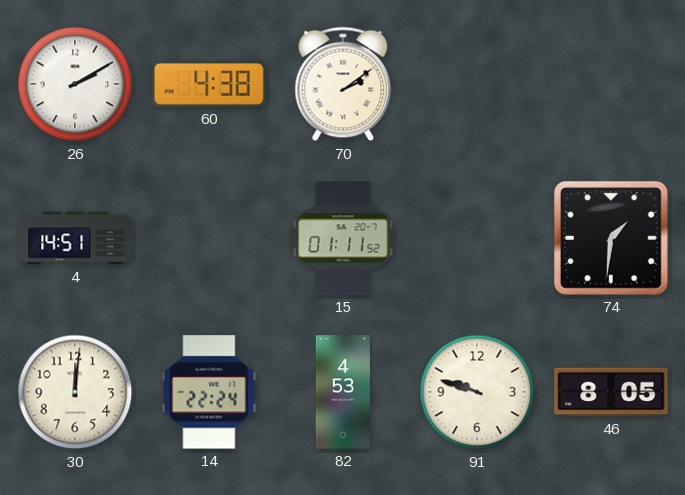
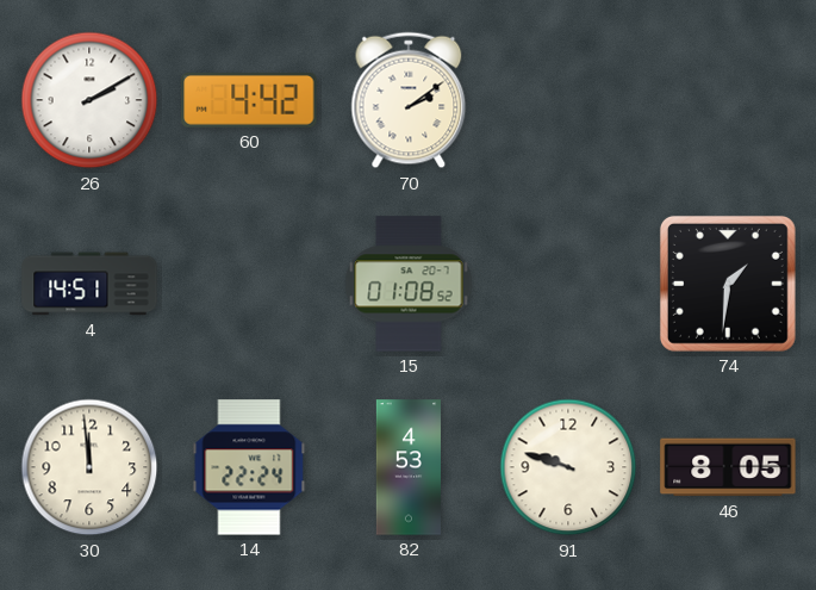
60: 4:38 -> 4:42 (249, 100)
15: 01:11 -> 01:08 (409, 284)
30: 12:01 -> 11:59 (89, 467)
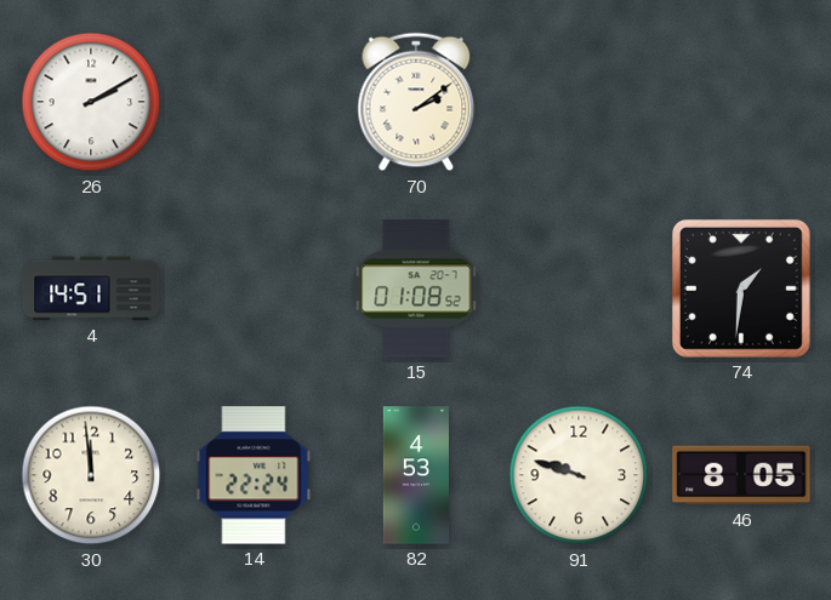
60: 4:42 -> none (249, 100)
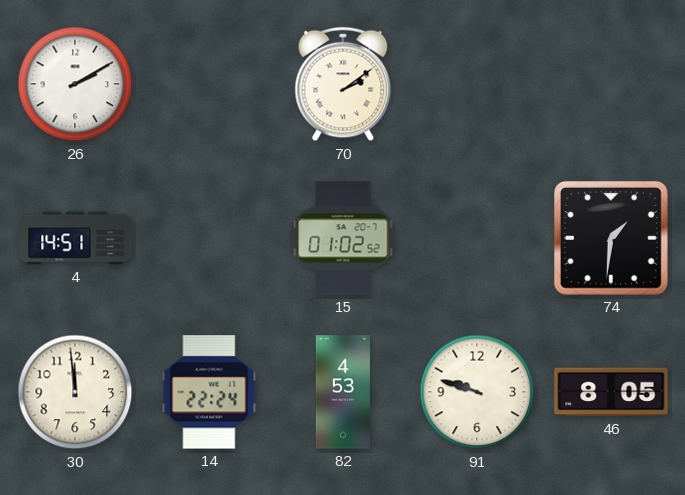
15: 01:08 -> 01:02 (343, 238)
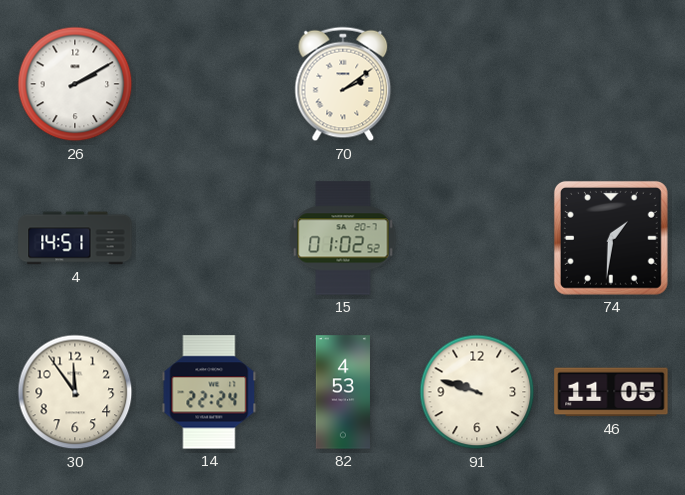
30: 11:59 -> 11:54 (75, 392)
46: 8:05 -> 11:05 (611, 392)
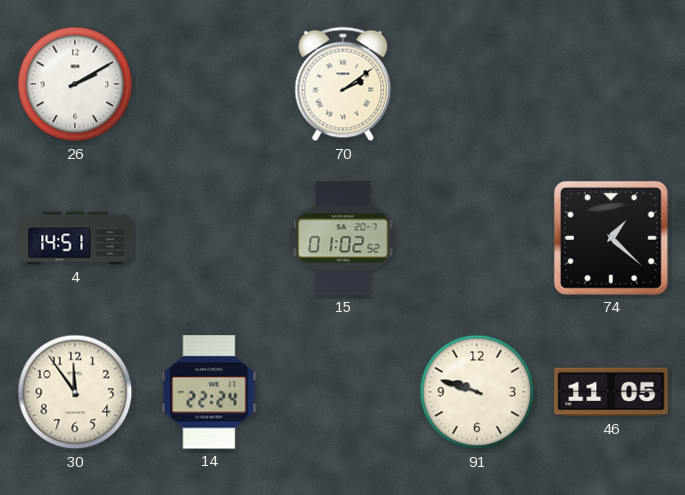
74: 1:31 -> 1:22 (611, 238)
82: 4:53 -> none (343, 392)
